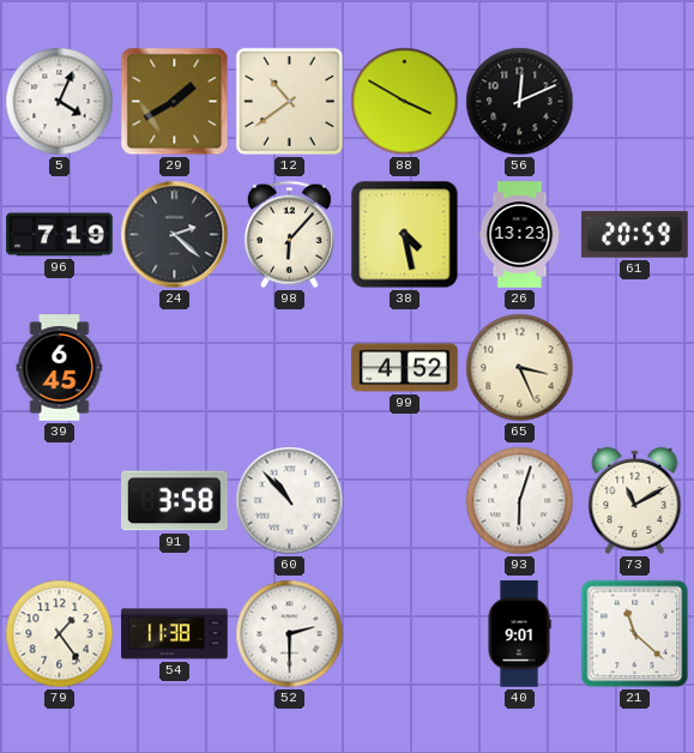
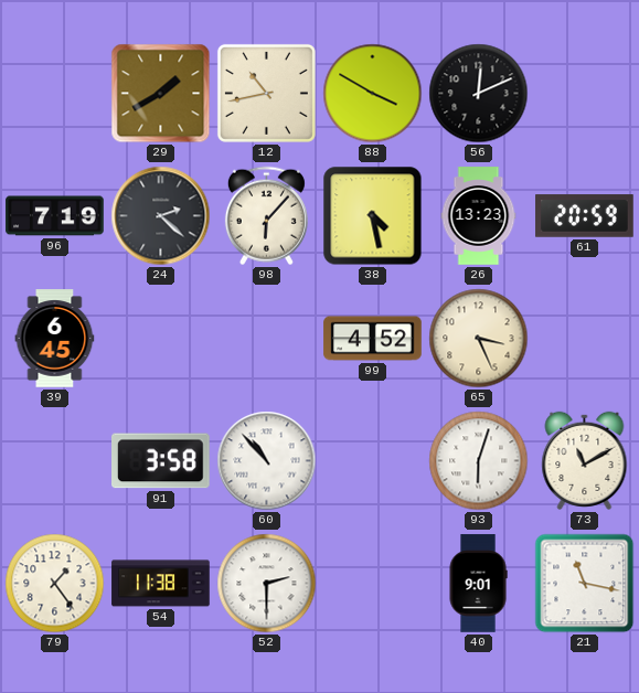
5: 4:04 -> none (60, 102)
12: 10:39 -> 10:43 (266, 93)
21: 11:22 -> 11:17 (585, 584)
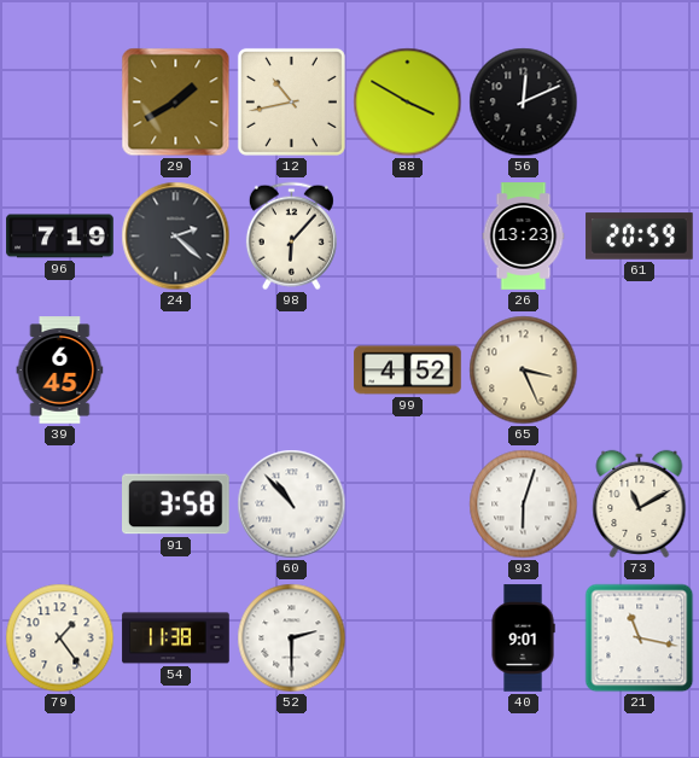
38: 4:28 -> none (373, 216)
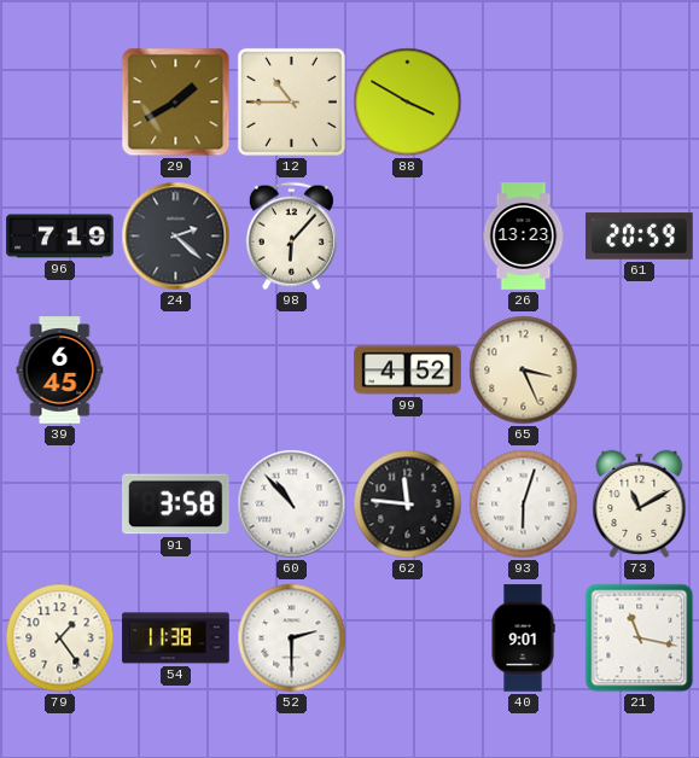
12: 10:43 -> 10:45 (291, 101)
56: 12:11 -> none (524, 103)
62: none -> 11:46 (408, 505)
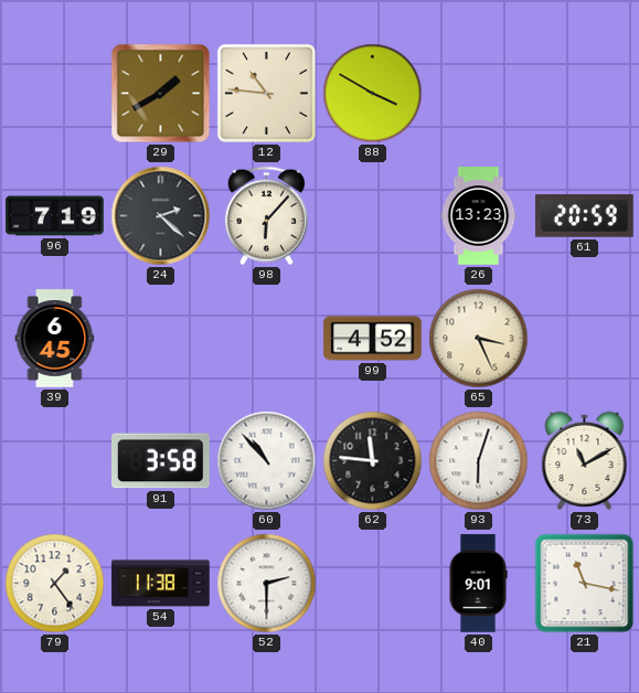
12: 10:45 -> 10:46 (266, 93)
